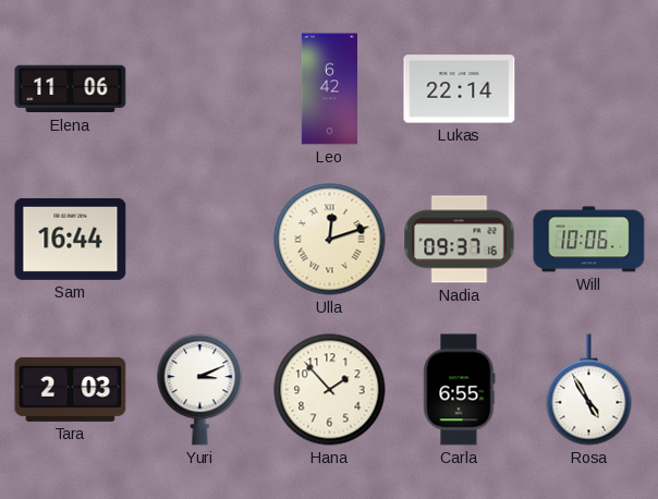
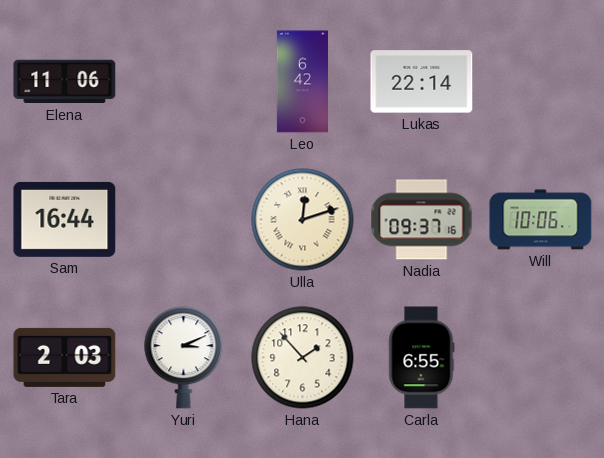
Rosa: 4:55 -> none (589, 390)
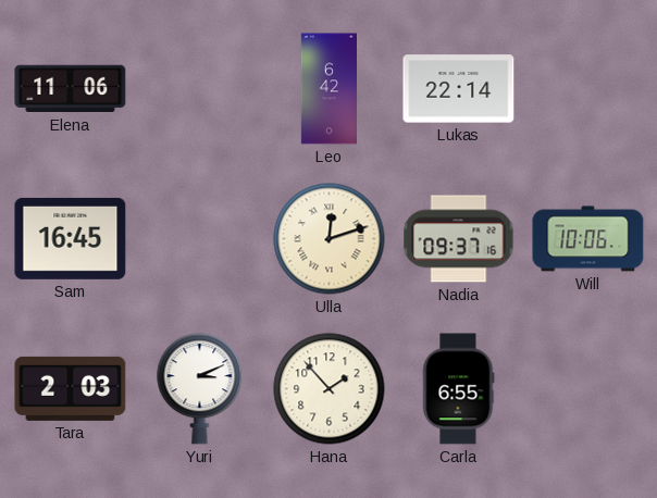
Sam: 16:44 -> 16:45 (71, 238)
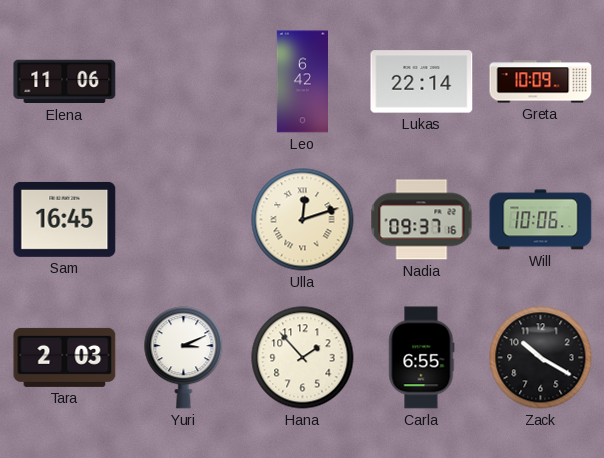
Greta: none -> 10:09 (541, 82)
Zack: none -> 10:20 (541, 358)
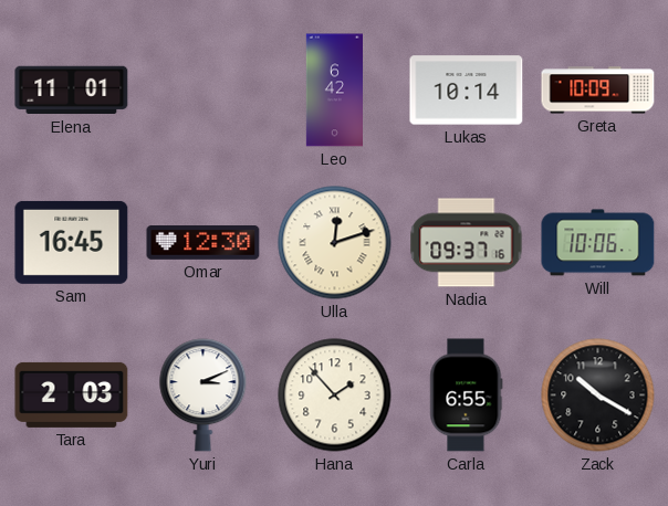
Elena: 11:06 -> 11:01 (72, 91)
Lukas: 22:14 -> 10:14 (467, 91)
Omar: none -> 12:30 (203, 243)
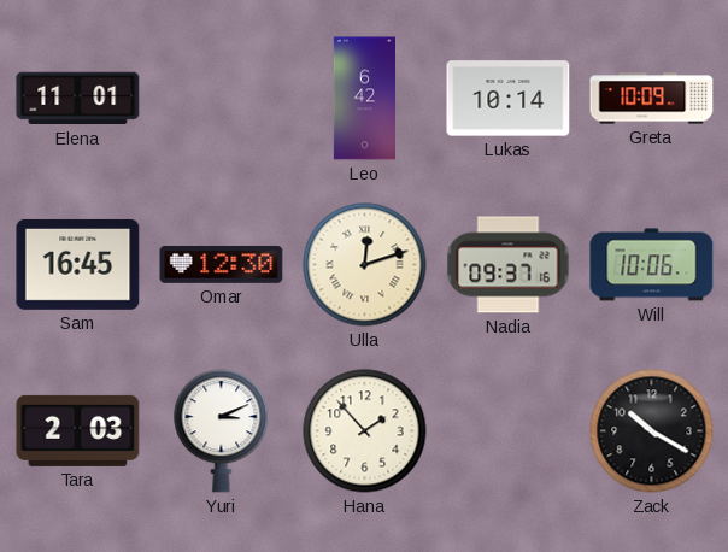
Carla: 6:55 -> none (467, 396)
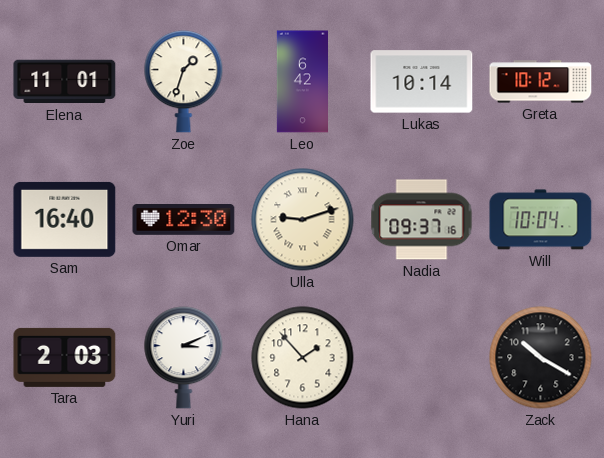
Zoe: none -> 1:33 (184, 82)
Greta: 10:09 -> 10:12 (541, 82)
Sam: 16:45 -> 16:40 (65, 219)
Ulla: 12:12 -> 9:12 (303, 220)
Will: 10:06 -> 10:04 (541, 220)
